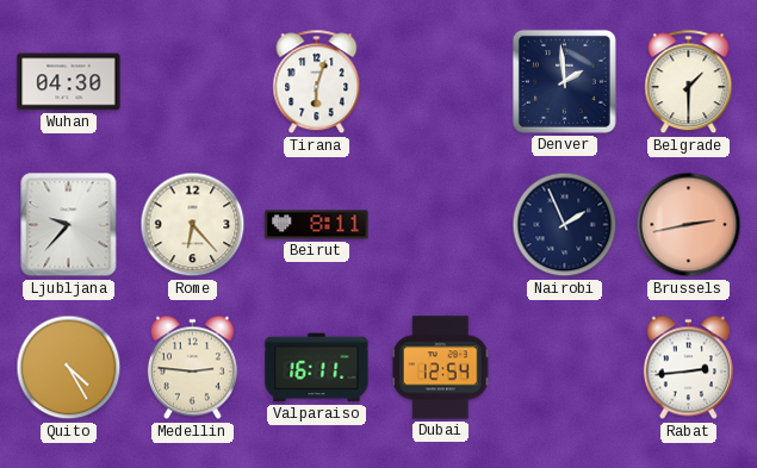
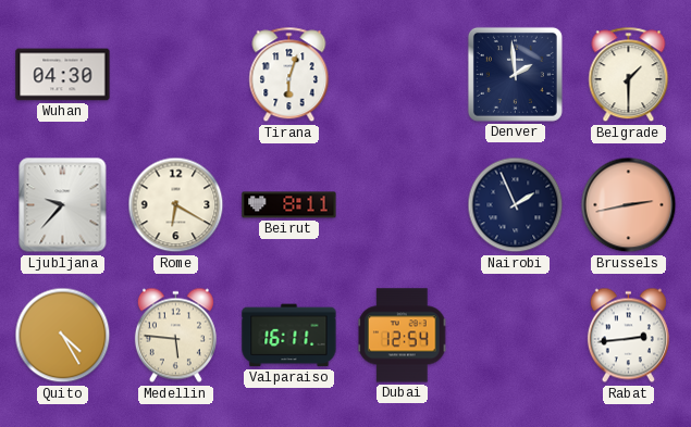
Rome: 6:23 -> 6:20 (176, 205)
Medellin: 2:46 -> 5:46 (175, 336)
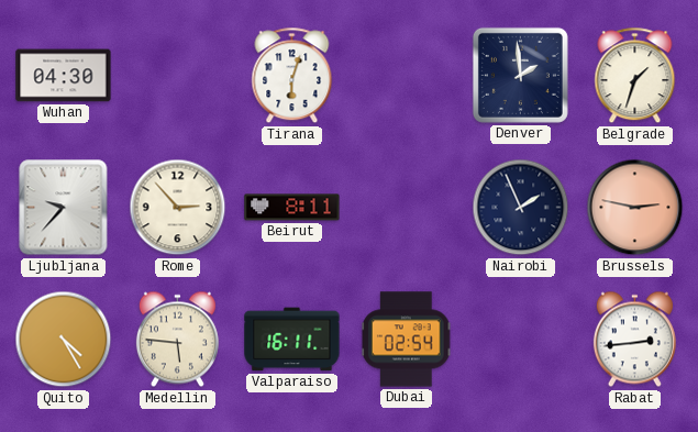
Belgrade: 1:30 -> 1:33 (635, 76)
Rome: 6:20 -> 2:53 (178, 208)
Brussels: 2:43 -> 2:47 (635, 208)
Dubai: 12:54 -> 02:54 (406, 340)
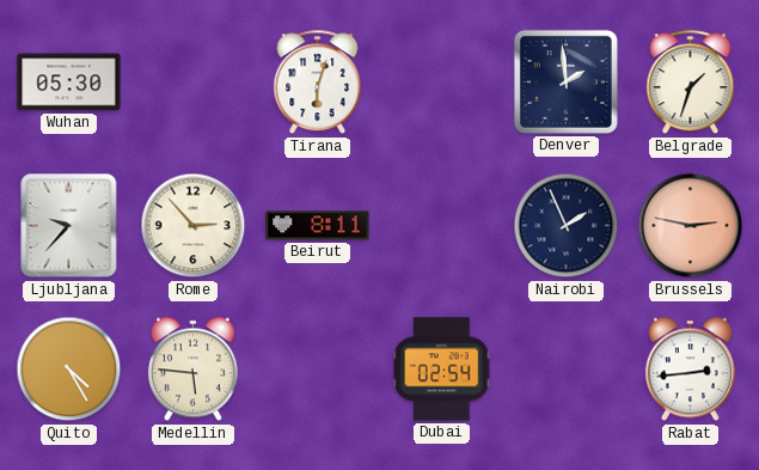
Wuhan: 04:30 -> 05:30 (69, 83)
Valparaiso: 16:11 -> none (292, 340)
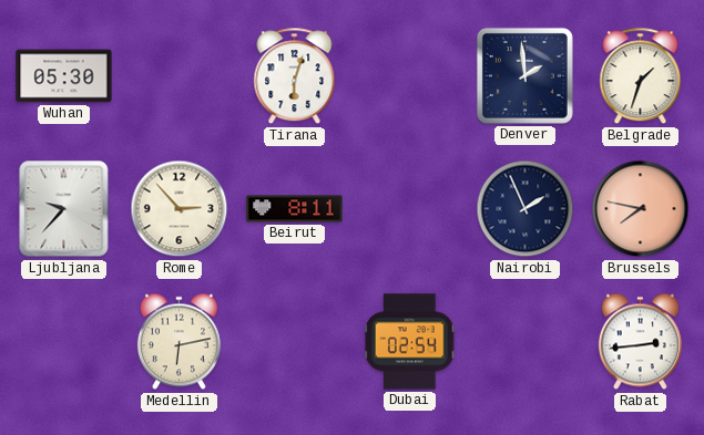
Brussels: 2:47 -> 7:47 (641, 209)
Quito: 4:25 -> none (69, 370)
Medellin: 5:46 -> 6:13 (178, 342)
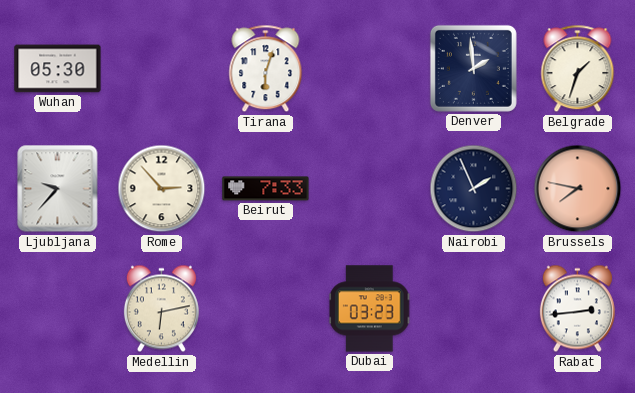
Beirut: 8:11 -> 7:33 (266, 189)
Dubai: 02:54 -> 03:23 (369, 309)
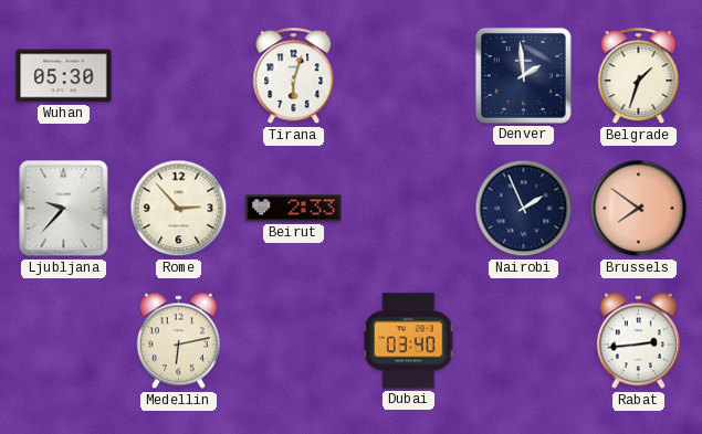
Beirut: 7:33 -> 2:33 (294, 209)
Brussels: 7:47 -> 7:51 (639, 209)
Dubai: 03:23 -> 03:40 (408, 341)
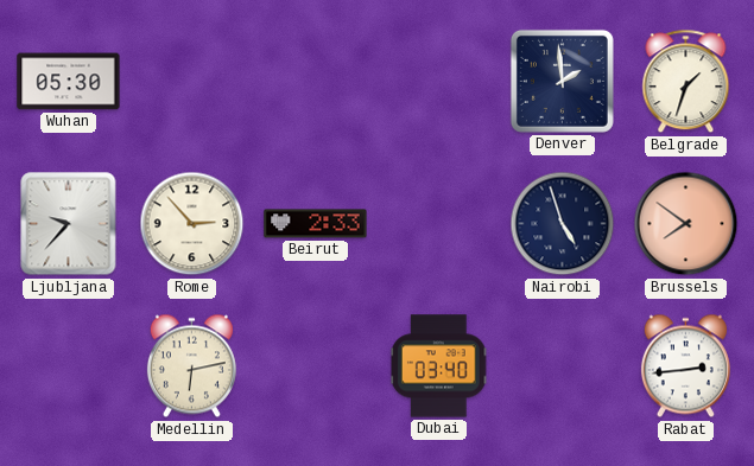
Tirana: 6:03 -> none (294, 76)
Nairobi: 1:56 -> 4:57 (563, 224)
